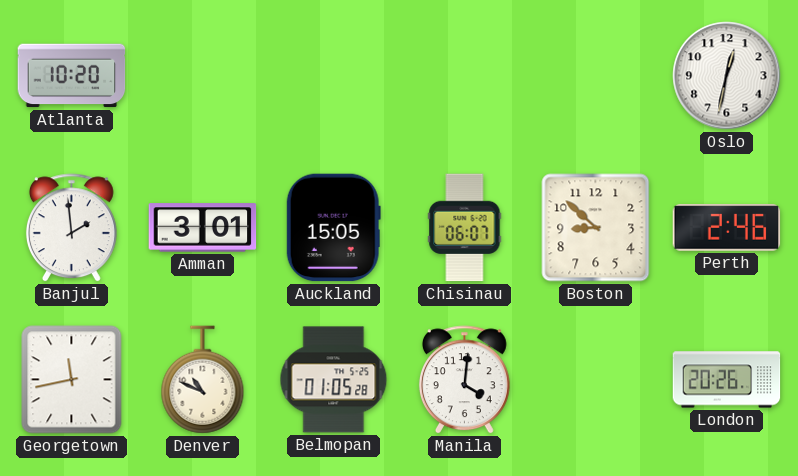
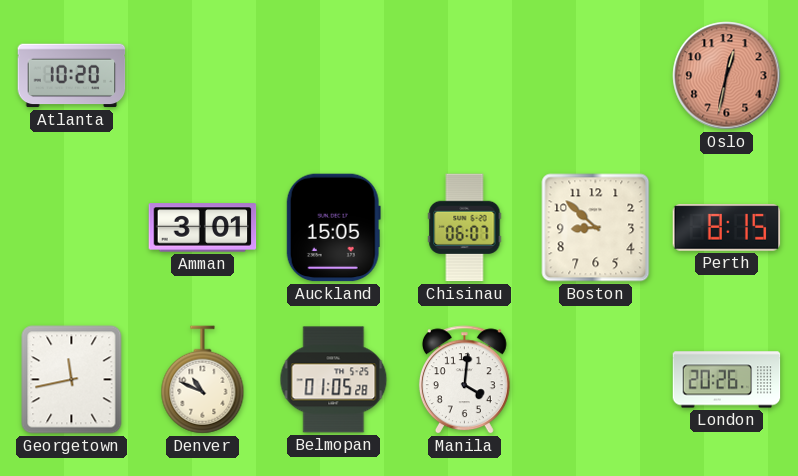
Oslo dial: white -> salmon (727, 76)
Banjul: 1:59 -> none (71, 228)
Perth: 2:46 -> 8:15 (727, 228)
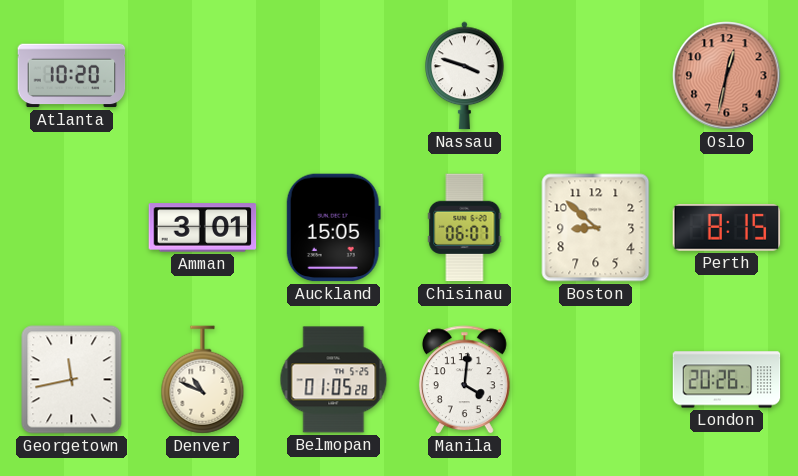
Nassau: none -> 3:48 (465, 76)
